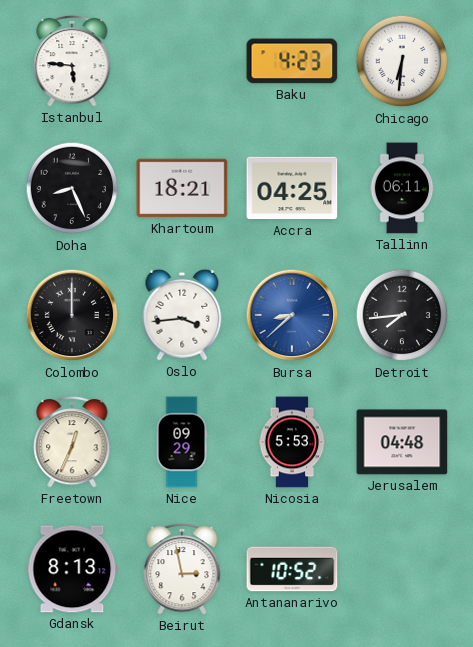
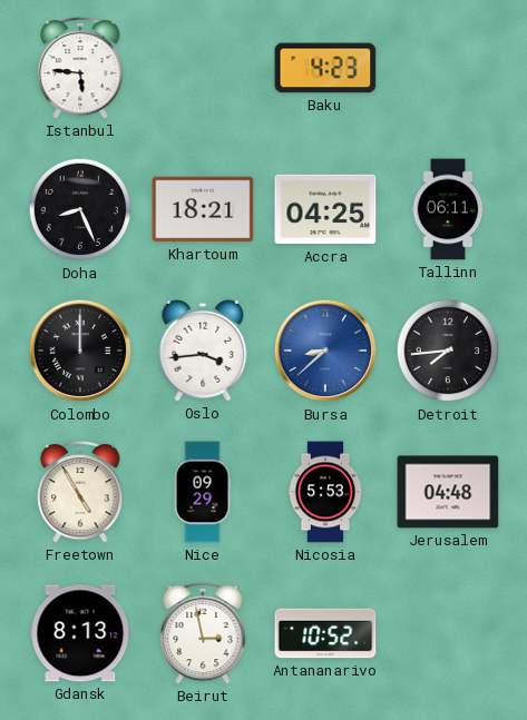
Chicago: 6:31 -> none (402, 61)
Freetown: 12:34 -> 4:55 (80, 492)
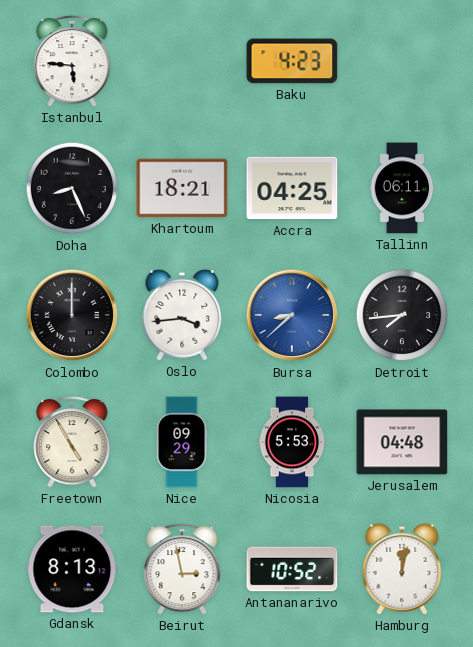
Hamburg: none -> 12:02 (402, 569)
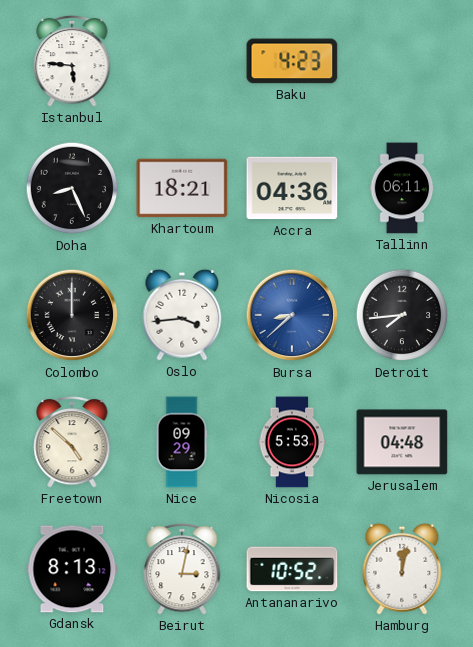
Accra: 04:25 -> 04:36 (292, 188)
Freetown: 4:55 -> 4:52 (72, 442)
Beirut: 2:58 -> 3:02 (182, 569)
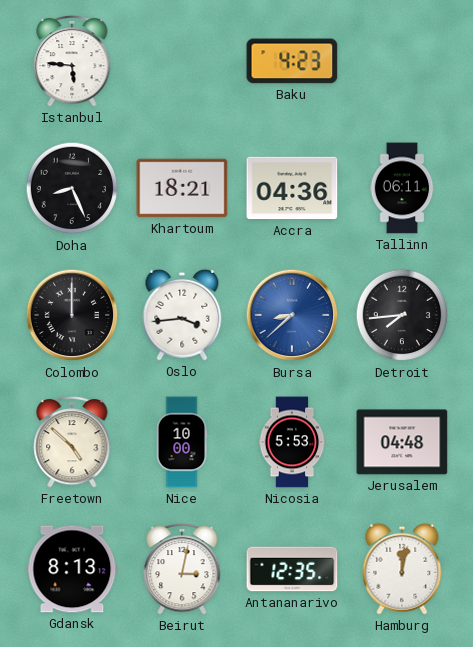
Nice: 09:29 -> 10:00 (182, 442)
Antananarivo: 10:52 -> 12:35 (292, 569)
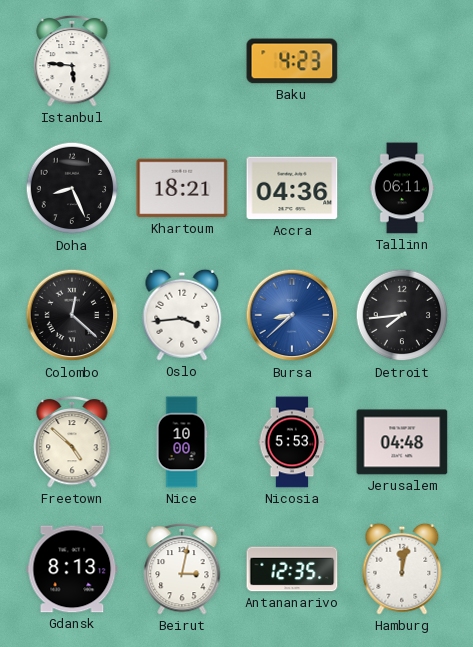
Colombo: 12:00 -> 12:22 (72, 315)
